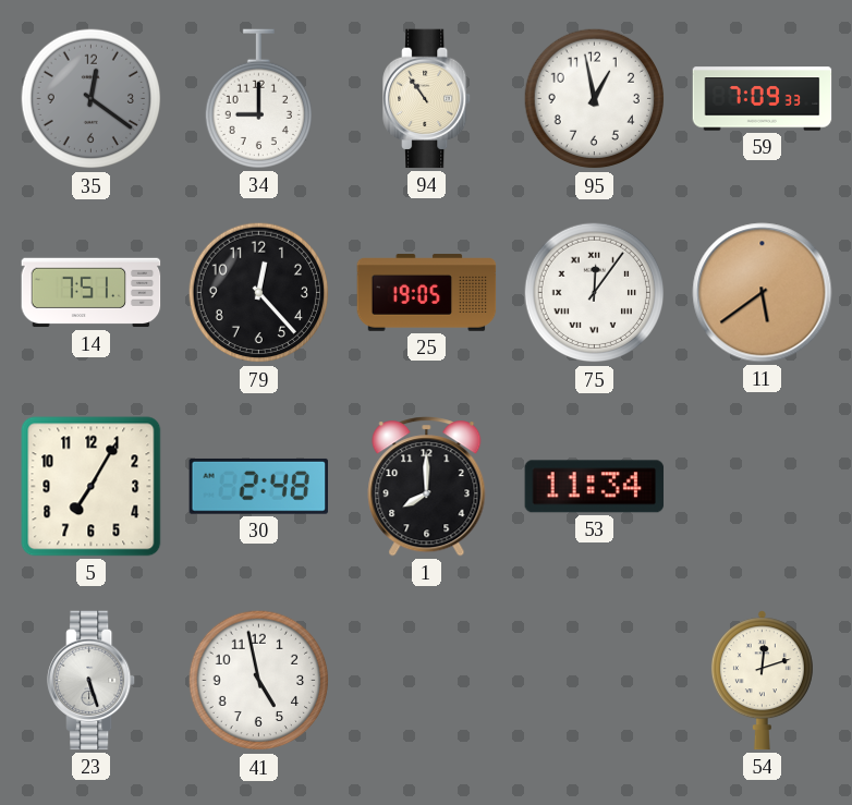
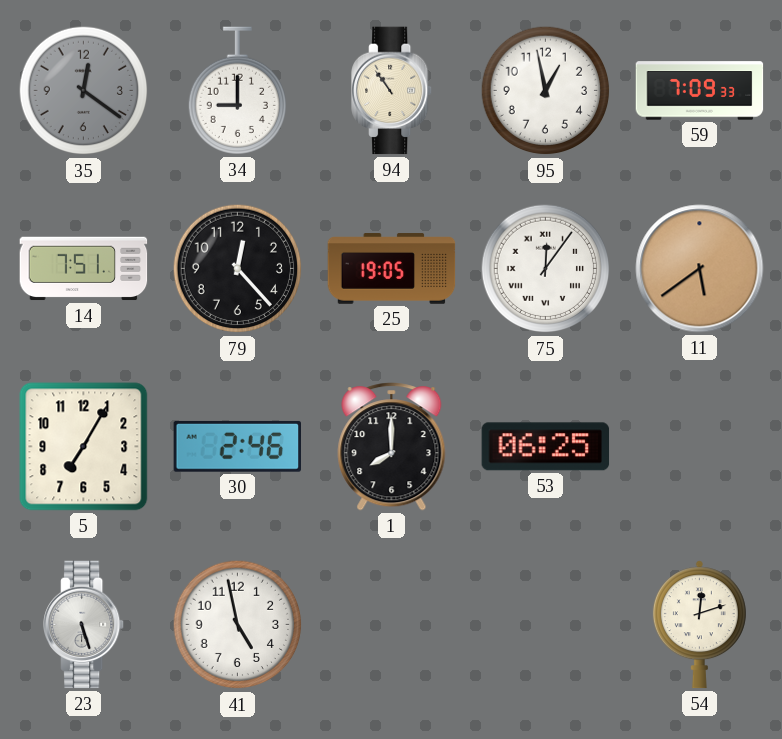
30: 2:48 -> 2:46 (238, 446)
53: 11:34 -> 06:25 (546, 447)
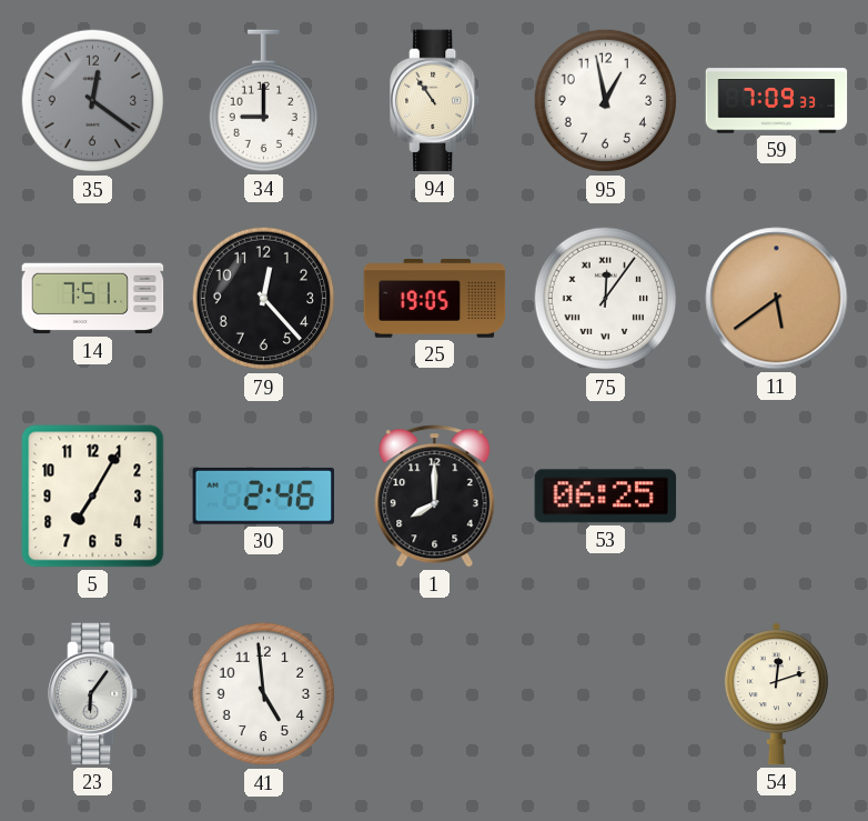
23: 5:27 -> 6:06 (94, 694)
41: 4:58 -> 4:59 (264, 694)
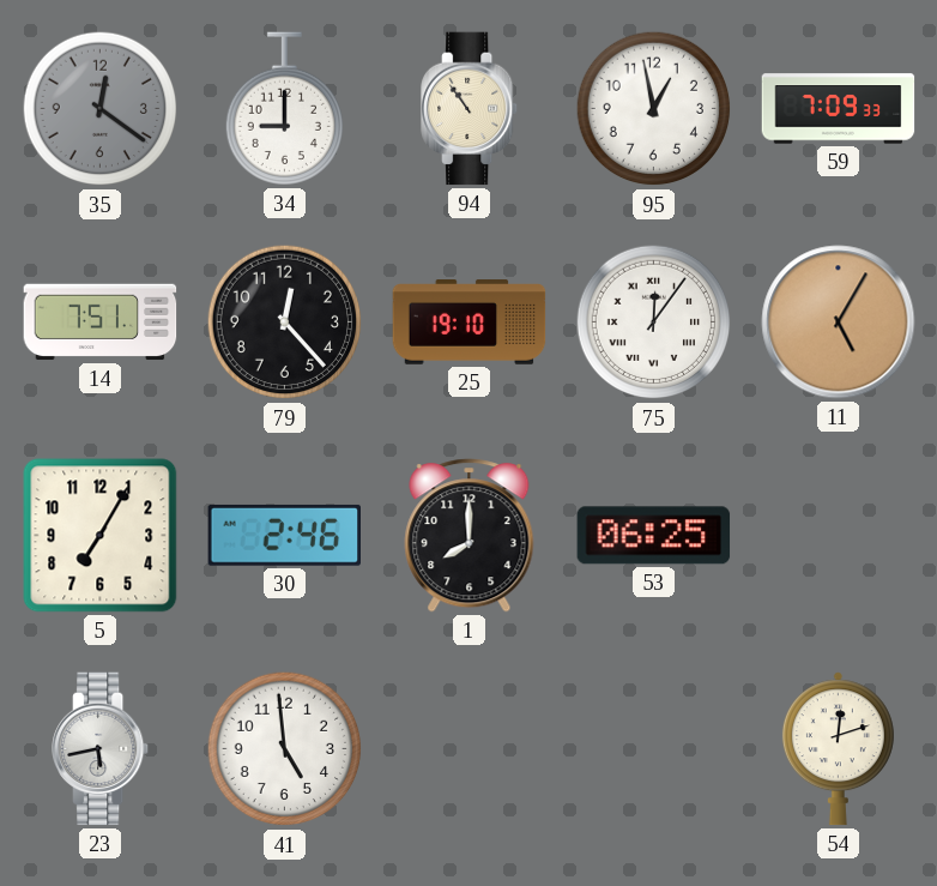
25: 19:05 -> 19:10 (470, 323)
11: 5:39 -> 5:05 (839, 323)
23: 6:06 -> 5:43 (102, 749)
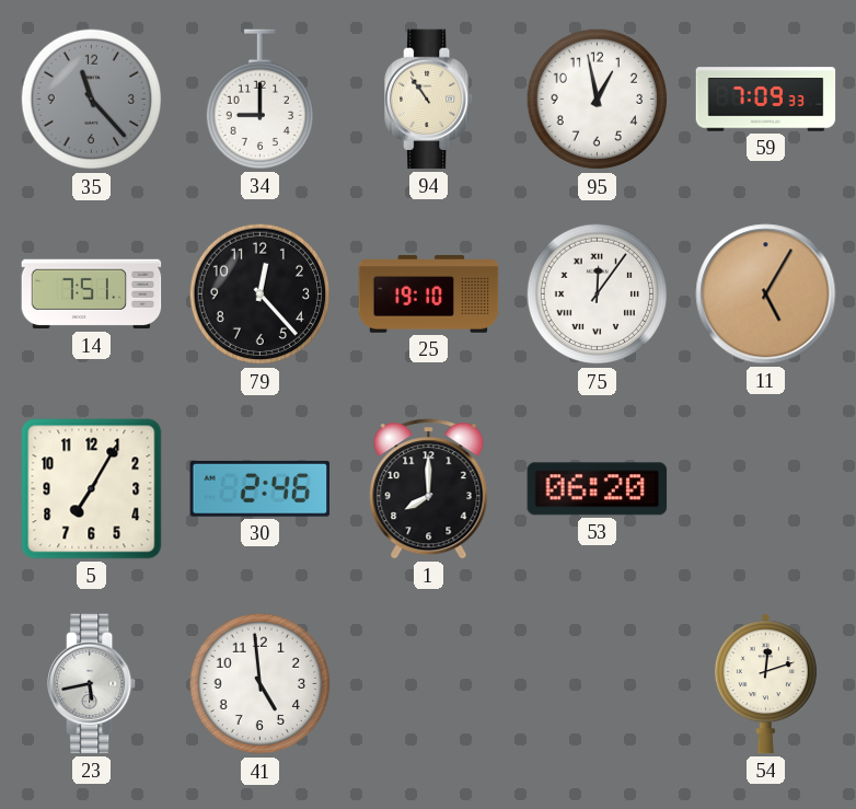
35: 12:21 -> 11:23 (92, 100)
53: 06:25 -> 06:20 (598, 489)
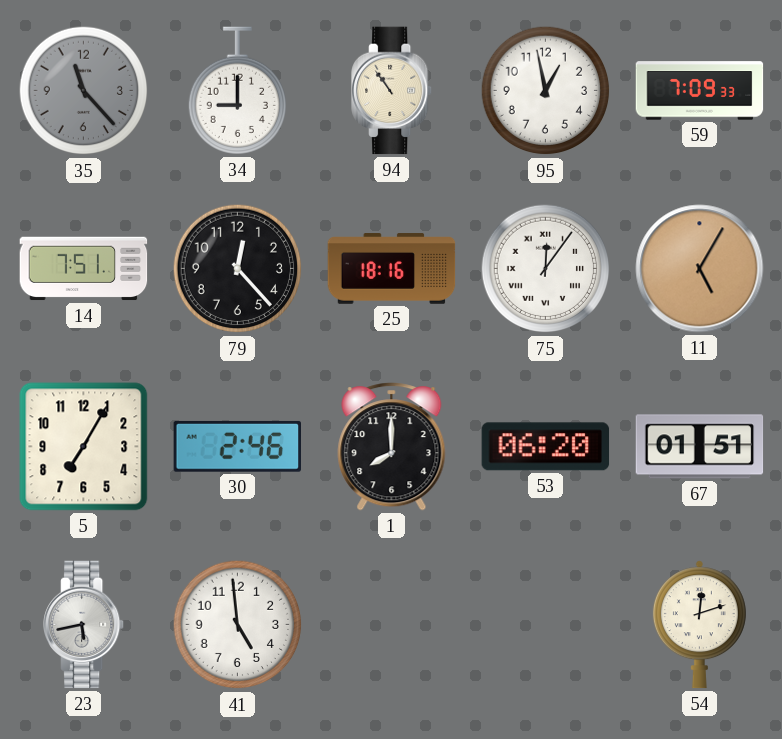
25: 19:10 -> 18:16 (392, 269)
67: none -> 01:51 (700, 447)
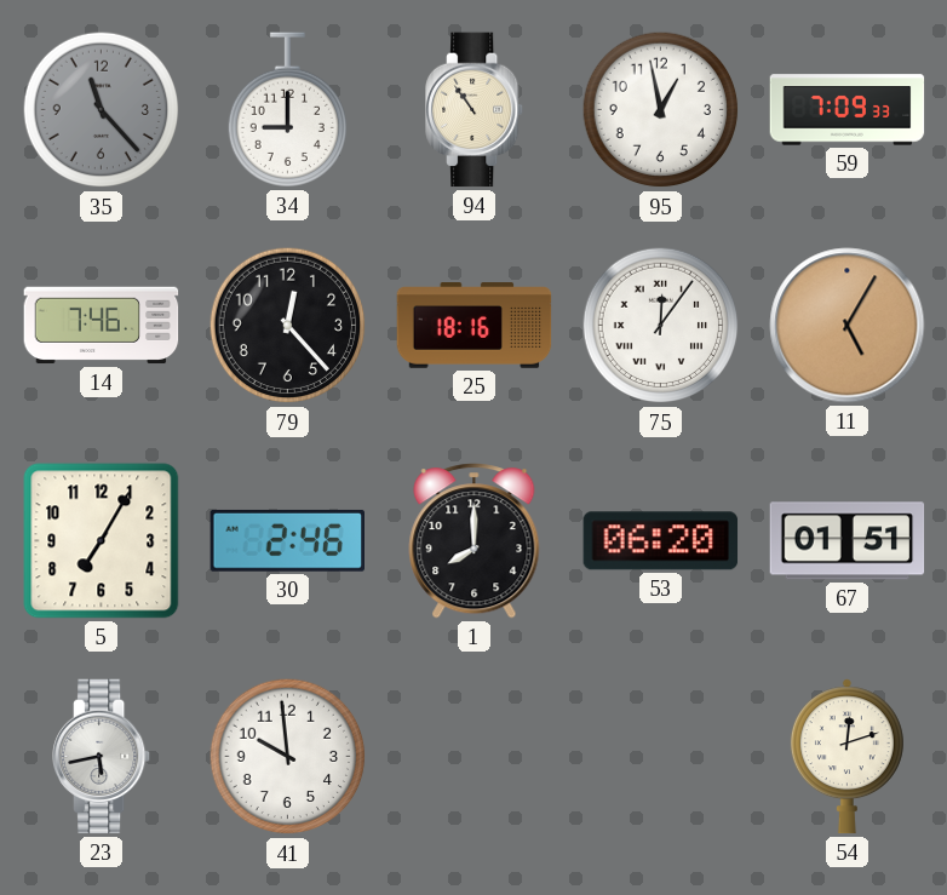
14: 7:51 -> 7:46 (102, 326)
41: 4:59 -> 9:59 (288, 757)
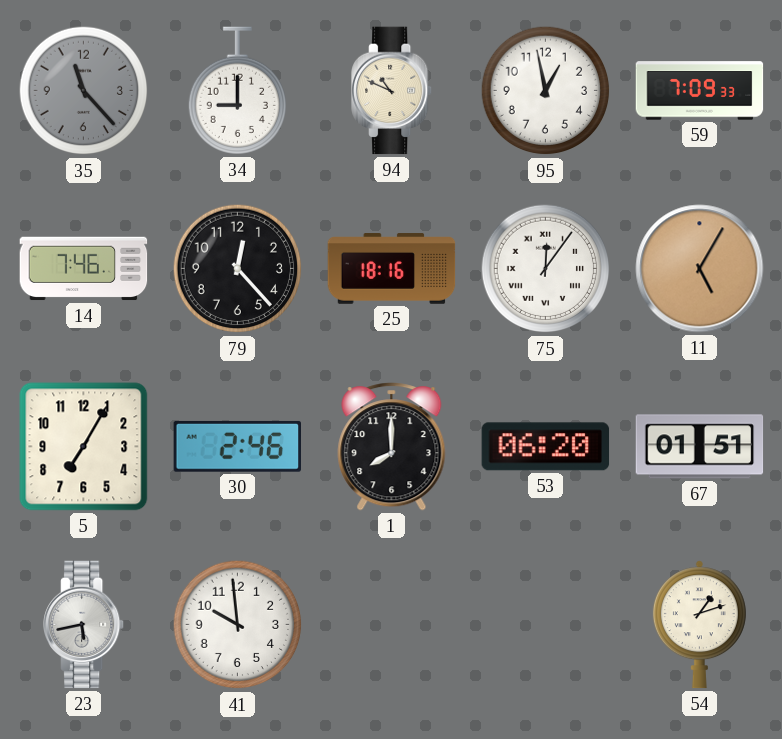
94: 10:54 -> 10:49 (393, 91)
54: 12:12 -> 1:12 (699, 625)
